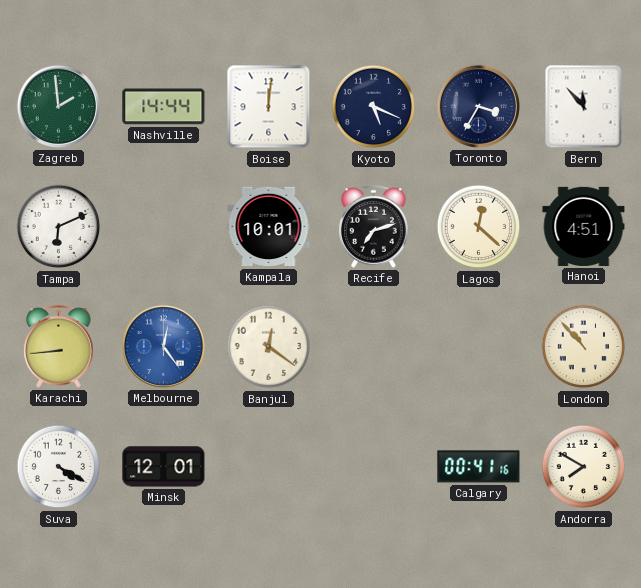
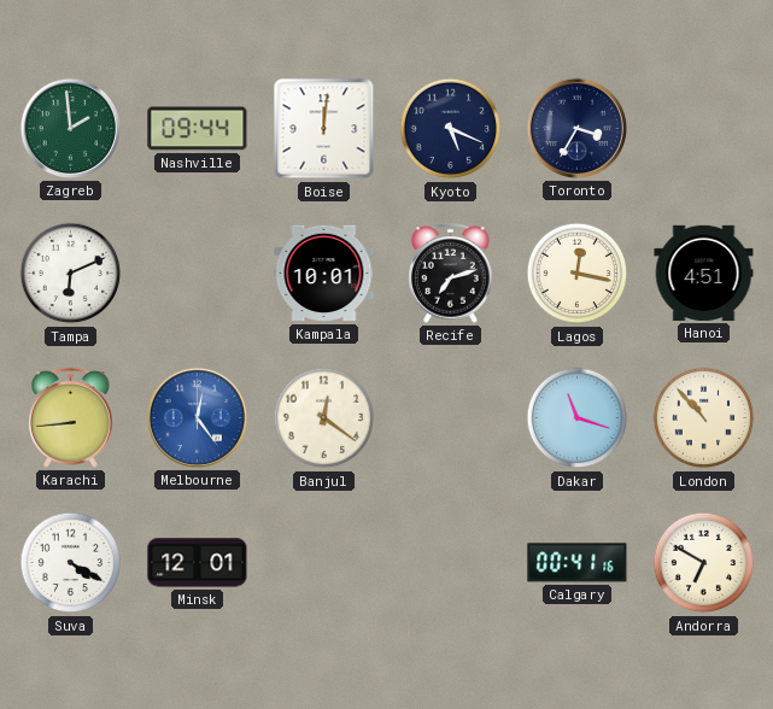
Nashville: 14:44 -> 09:44 (198, 129)
Bern: 11:53 -> none (584, 107)
Lagos: 12:22 -> 12:17 (578, 274)
Dakar: none -> 11:18 (578, 418)
Andorra: 7:50 -> 6:50 (704, 563)
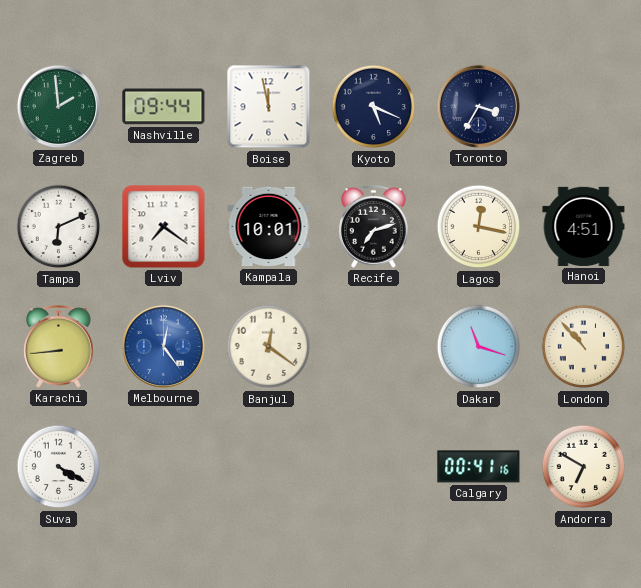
Boise: 12:01 -> 11:58 (269, 107)
Lviv: none -> 7:21 (164, 227)
Minsk: 12:01 -> none (198, 563)
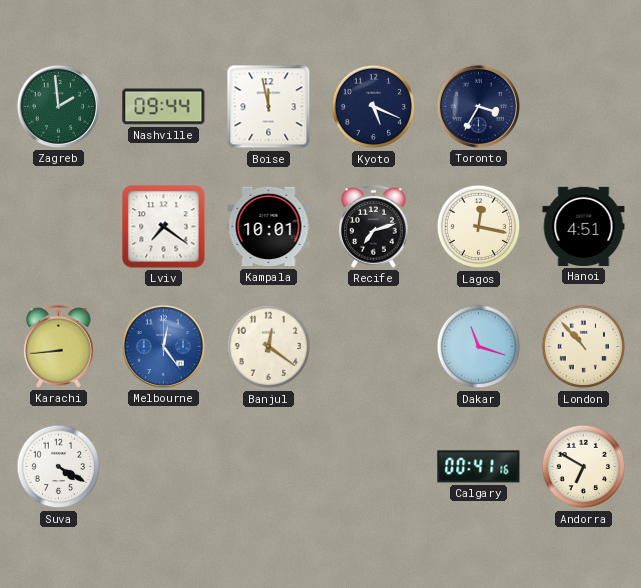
Tampa: 6:11 -> none (59, 227)
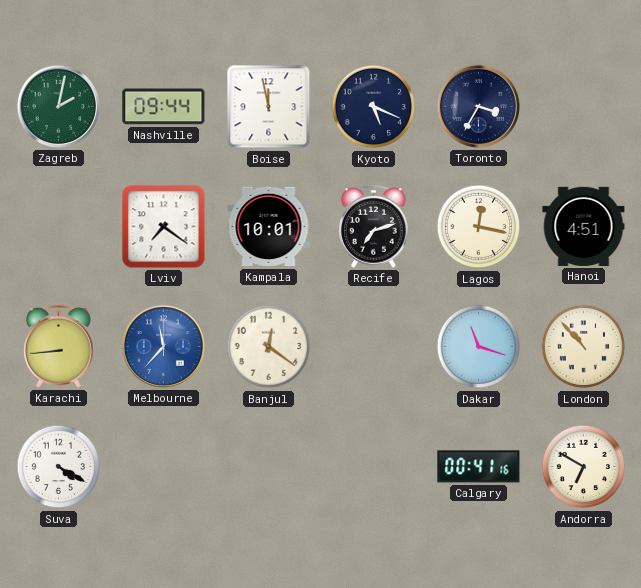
Zagreb: 1:59 -> 2:02 (58, 106)
Melbourne: 12:24 -> 11:37 (163, 346)
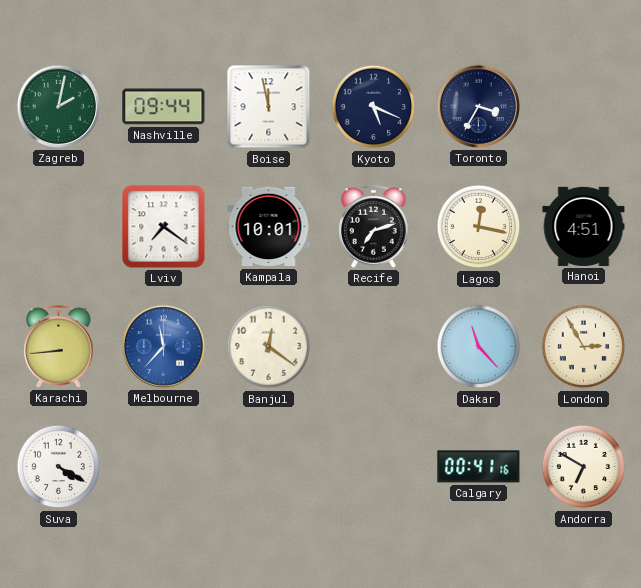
Dakar: 11:18 -> 11:23 (479, 347)
London: 10:53 -> 2:55 (584, 347)
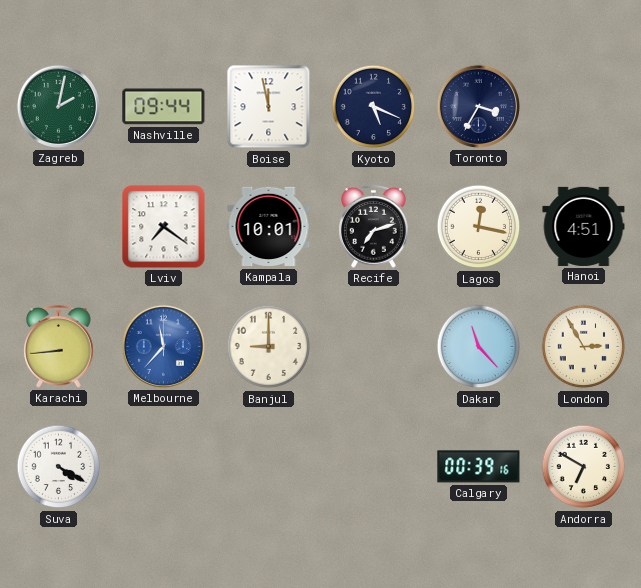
Banjul: 12:21 -> 9:00 (269, 347)
Calgary: 00:41 -> 00:39 (479, 467)
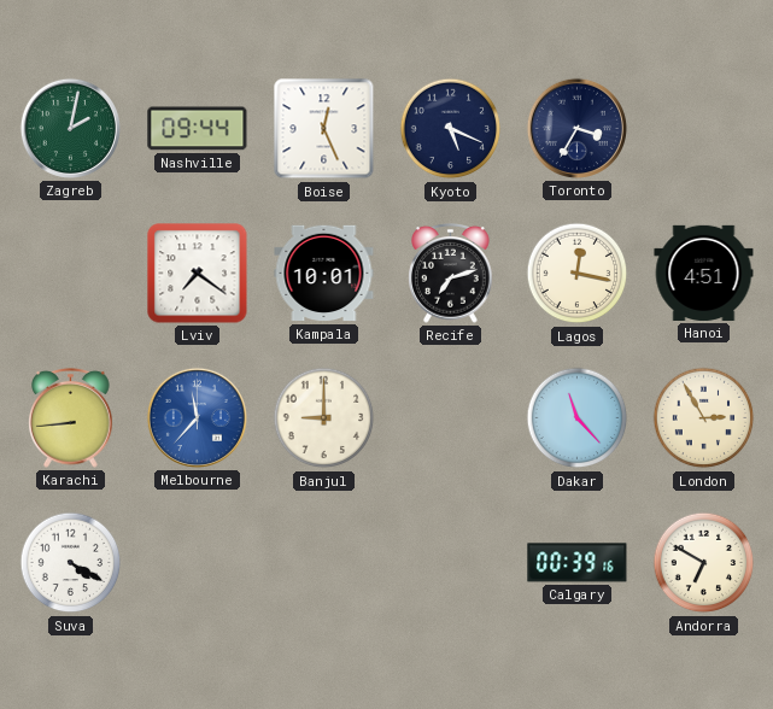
Boise: 11:58 -> 12:26 (324, 129)
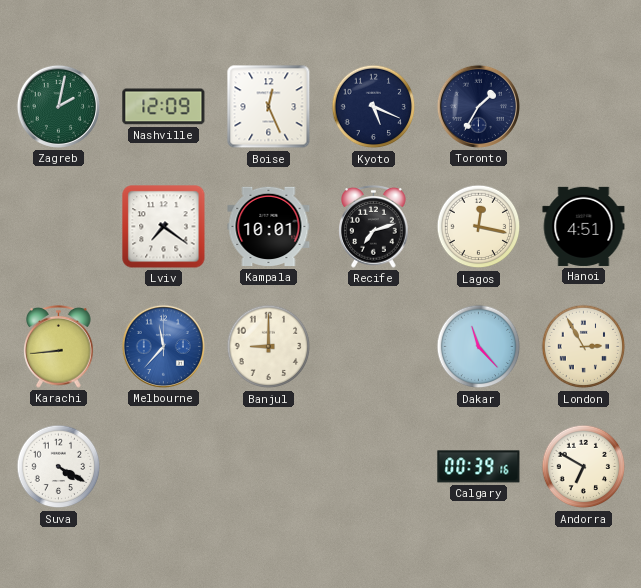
Nashville: 09:44 -> 12:09 (164, 107)
Toronto: 3:35 -> 1:35 (478, 106)
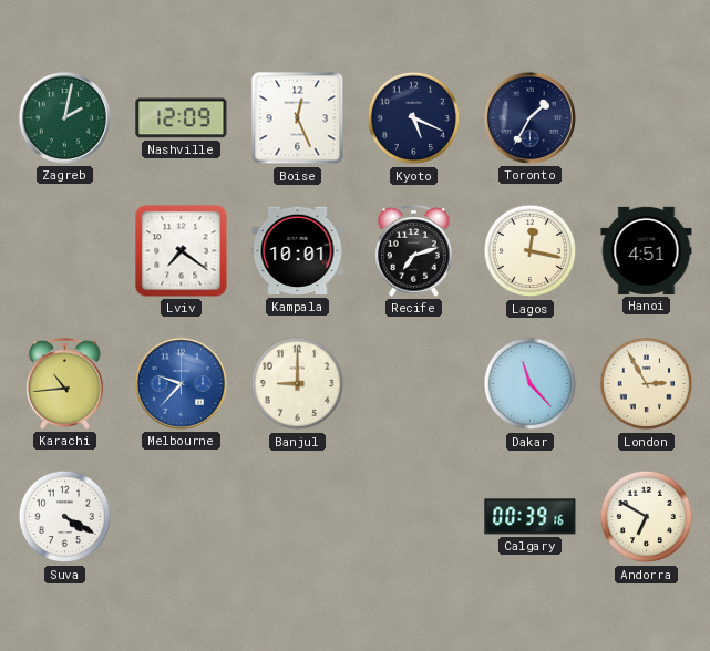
Karachi: 8:44 -> 10:44 (65, 384)
Melbourne: 11:37 -> 9:37 (181, 383)
